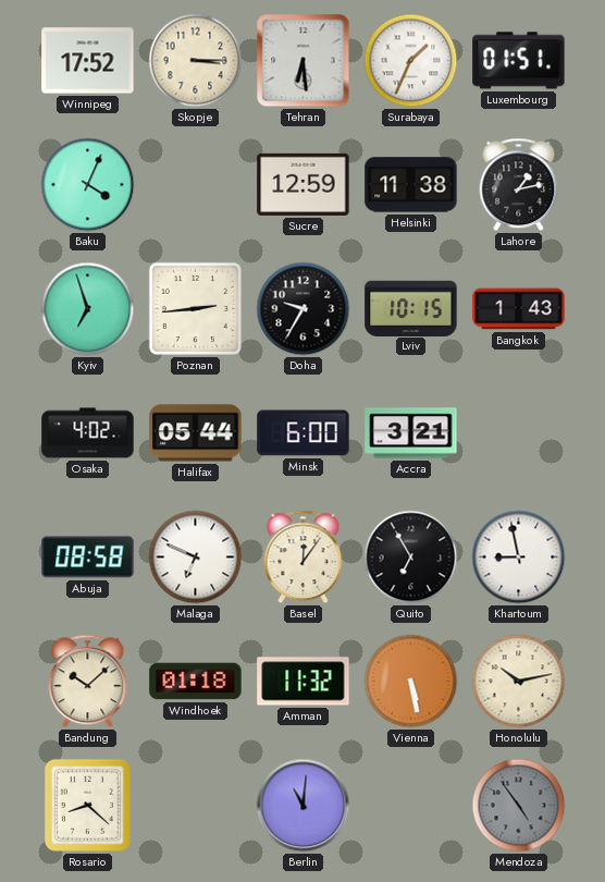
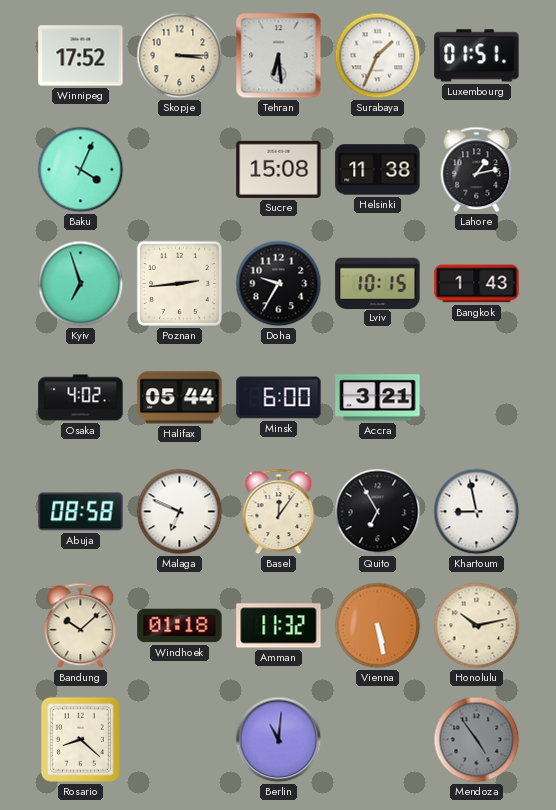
Sucre: 12:59 -> 15:08 (279, 169)
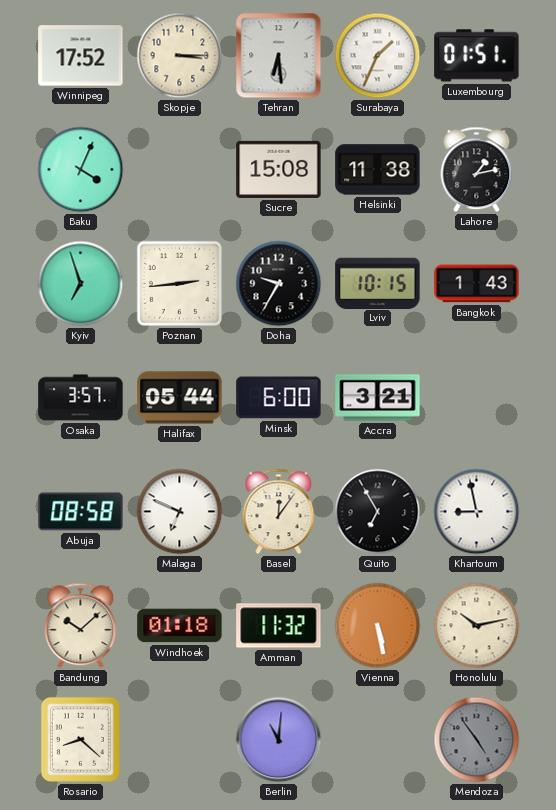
Osaka: 4:02 -> 3:57 (81, 398)
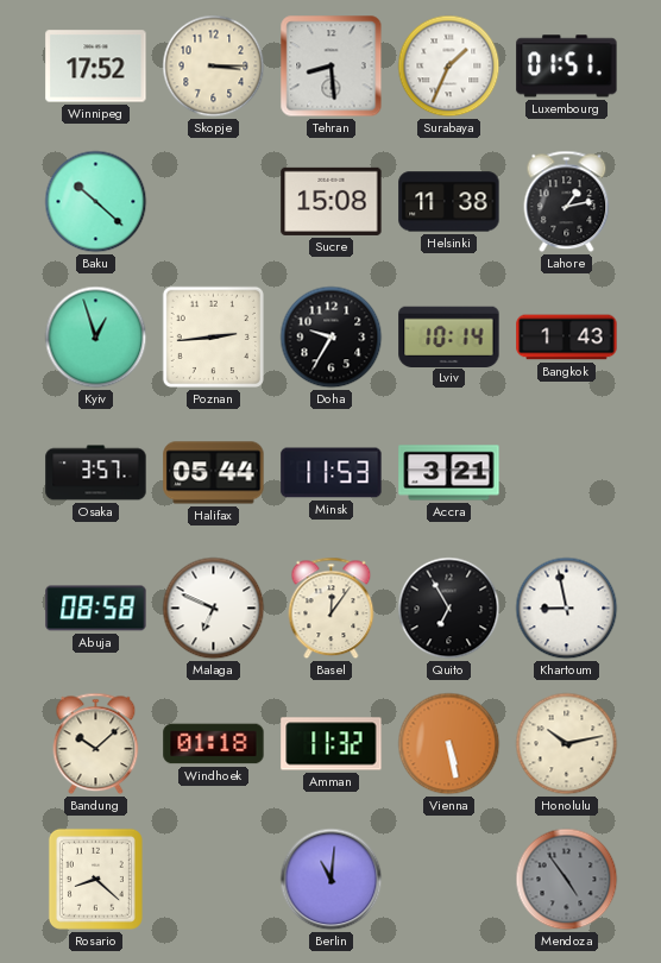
Tehran: 6:29 -> 8:29 (332, 67)
Baku: 4:04 -> 10:22 (96, 202)
Kyiv: 6:57 -> 12:57 (96, 338)
Lviv: 10:15 -> 10:14 (449, 336)
Minsk: 6:00 -> 11:53 (332, 473)
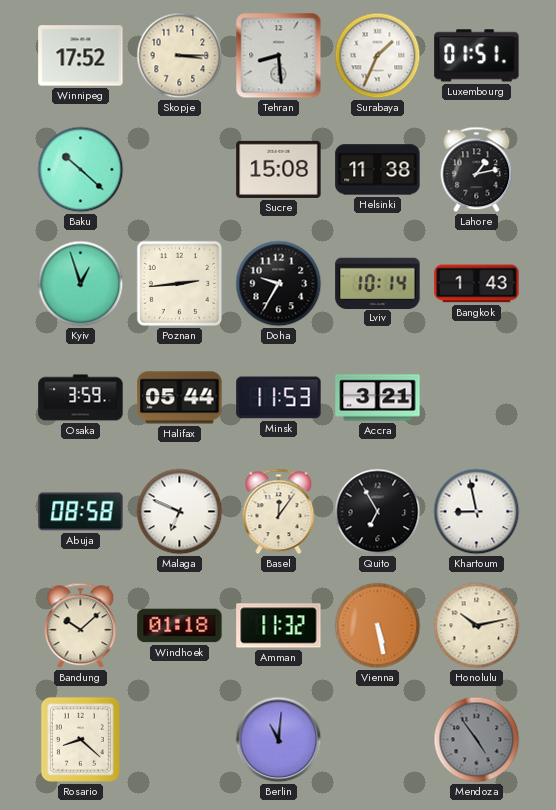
Osaka: 3:57 -> 3:59 (81, 398)
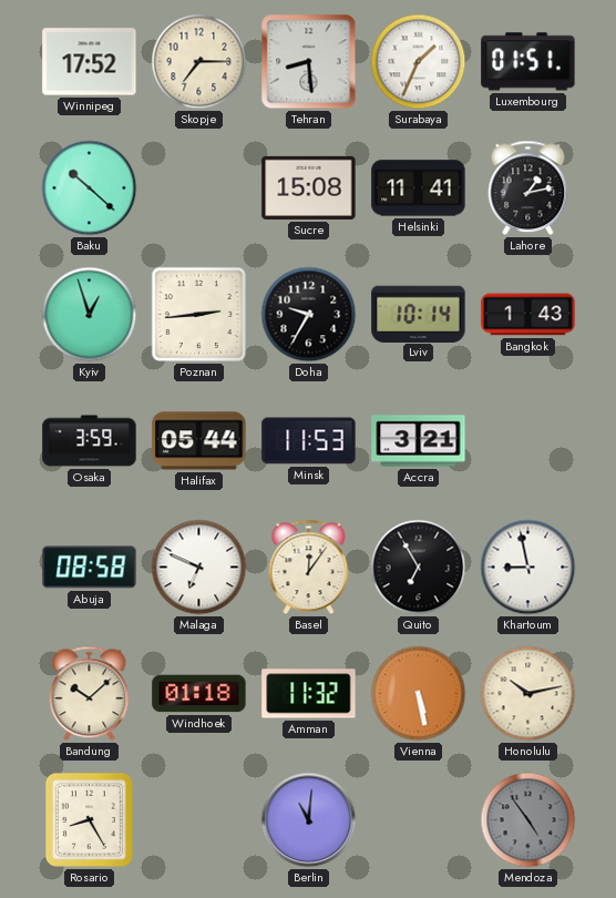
Skopje: 3:15 -> 7:15 (199, 62)
Helsinki: 11:38 -> 11:41 (419, 188)
Rosario: 8:22 -> 8:25 (89, 819)
